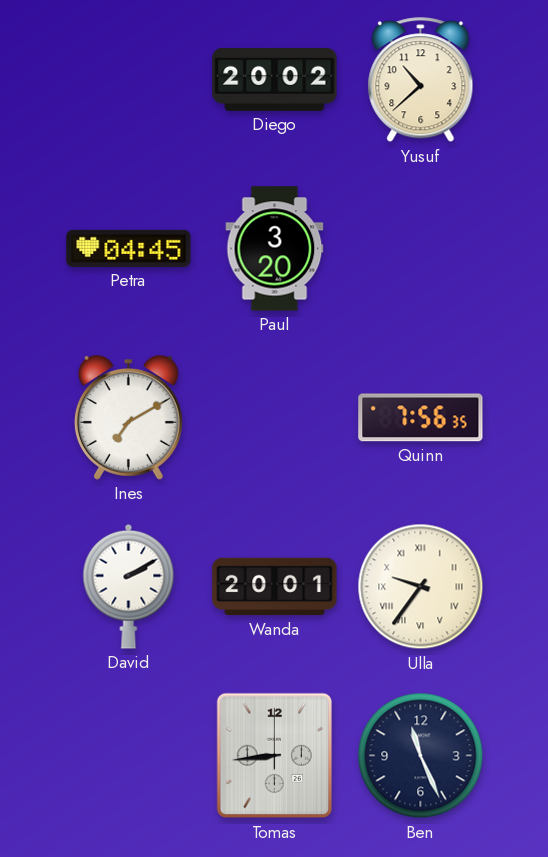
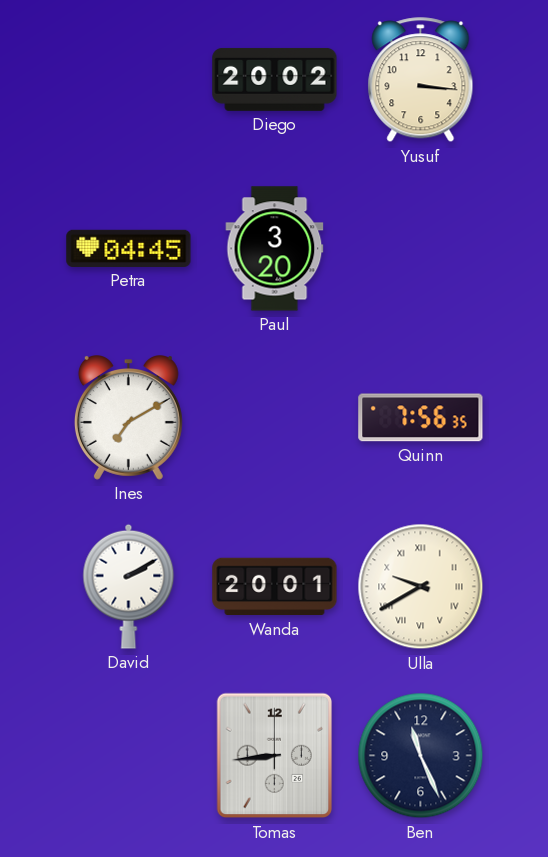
Yusuf: 10:38 -> 3:16 (421, 80)
Ulla: 9:36 -> 9:40 (421, 587)
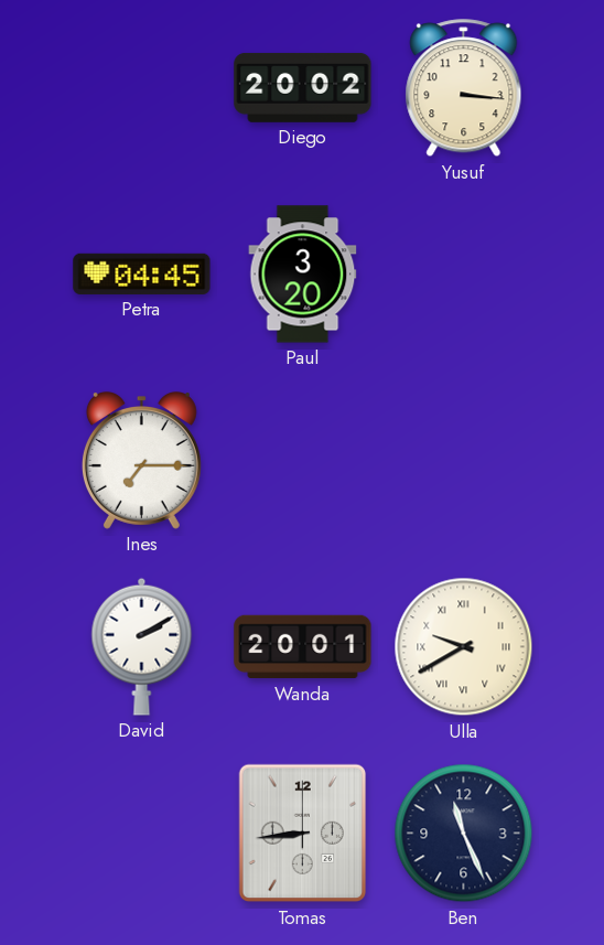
Ines: 7:10 -> 7:15 (141, 461)
Quinn: 7:56 -> none (421, 418)
